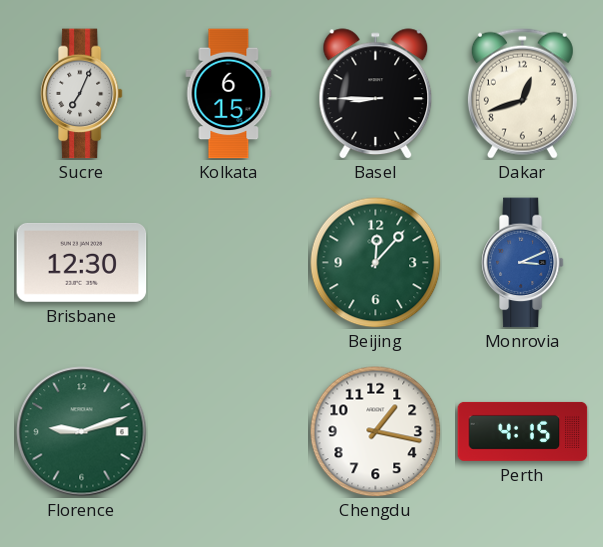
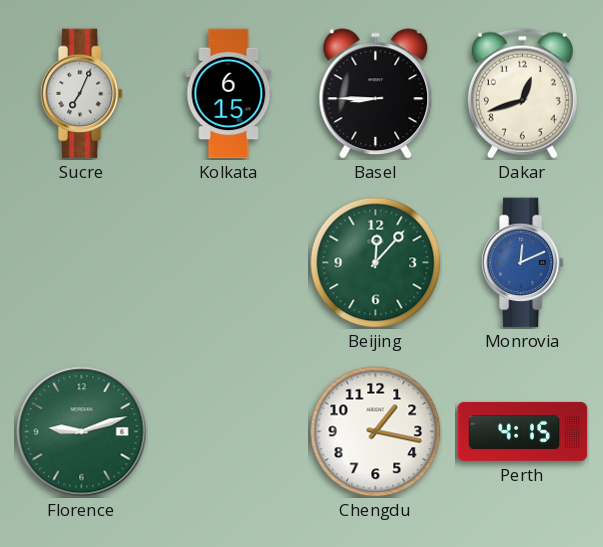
Brisbane: 12:30 -> none (82, 262)
Monrovia: 3:11 -> 12:11 (522, 263)
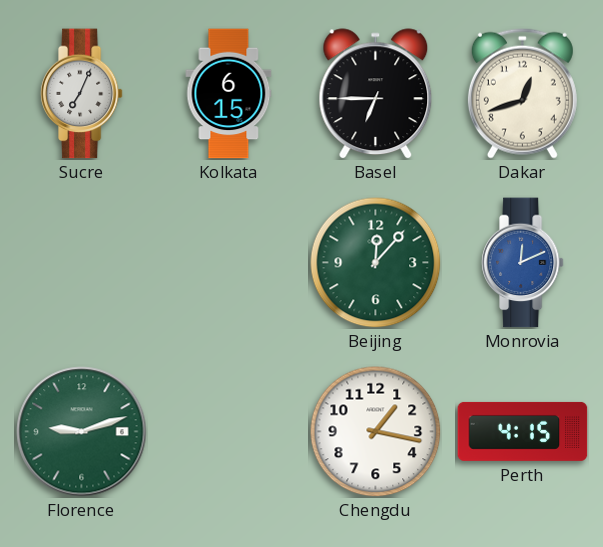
Basel: 8:45 -> 6:45 (376, 94)
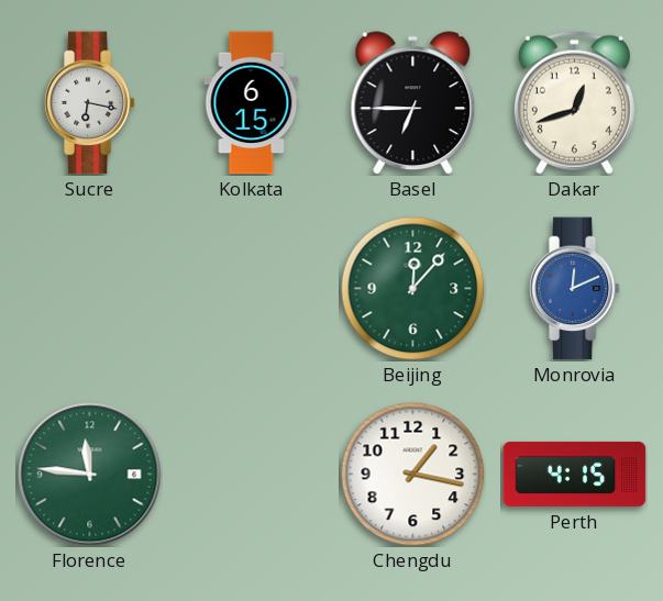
Sucre: 7:04 -> 6:17 (89, 103)
Florence: 9:12 -> 11:46 (90, 475)
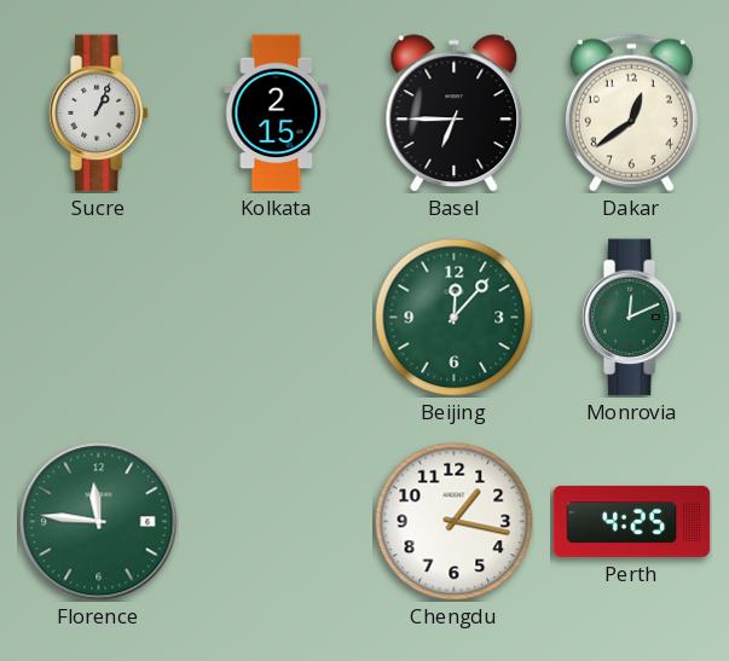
Sucre: 6:17 -> 1:04 (98, 114)
Kolkata: 6:15 -> 2:15 (277, 114)
Dakar: 12:42 -> 12:39 (631, 112)
Monrovia dial: blue -> green (631, 318)
Perth: 4:15 -> 4:25 (632, 521)
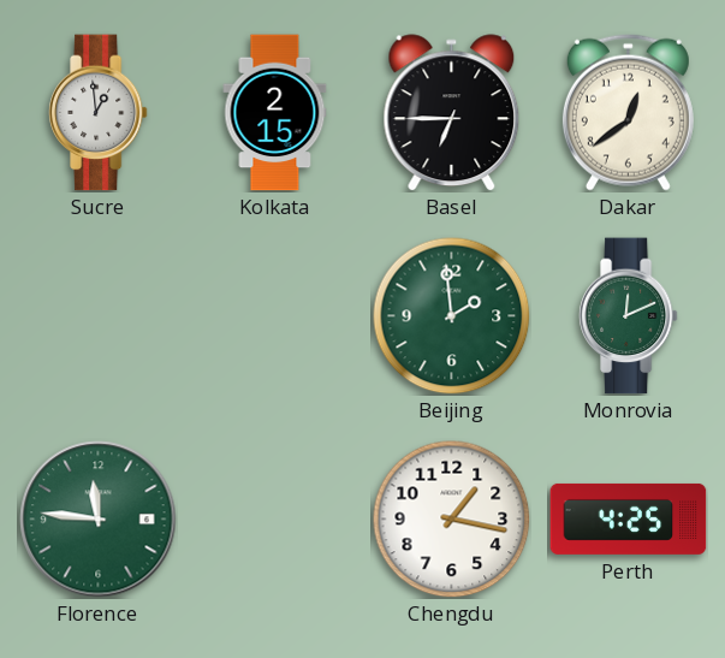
Sucre: 1:04 -> 12:59 (97, 113)
Beijing: 12:07 -> 1:59 (452, 316)
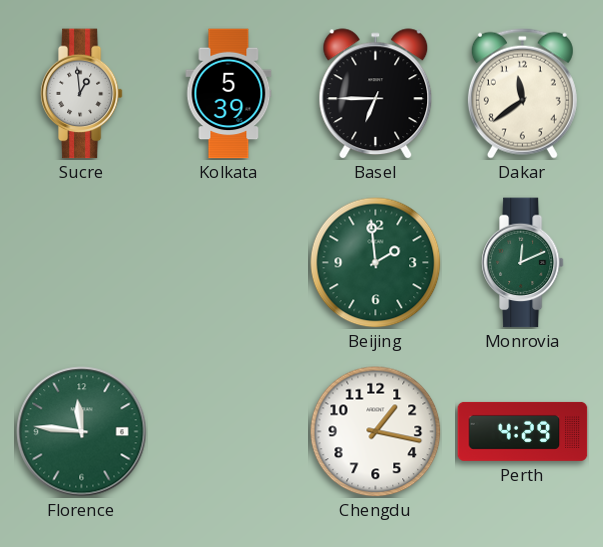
Kolkata: 2:15 -> 5:39 (229, 94)
Dakar: 12:39 -> 11:39 (522, 93)
Perth: 4:25 -> 4:29 (523, 431)
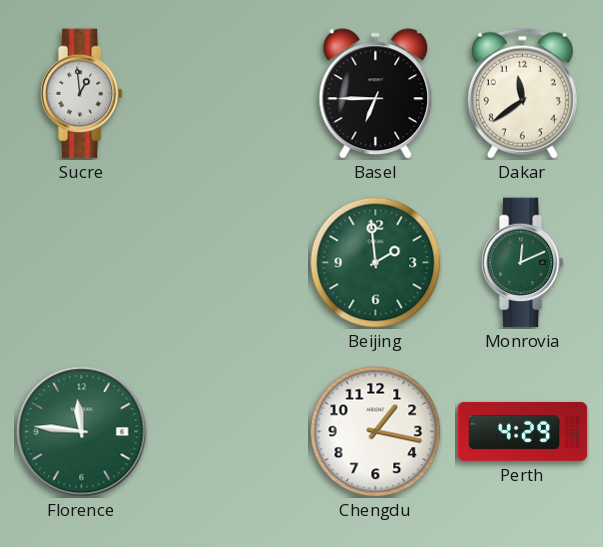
Kolkata: 5:39 -> none (229, 94)
